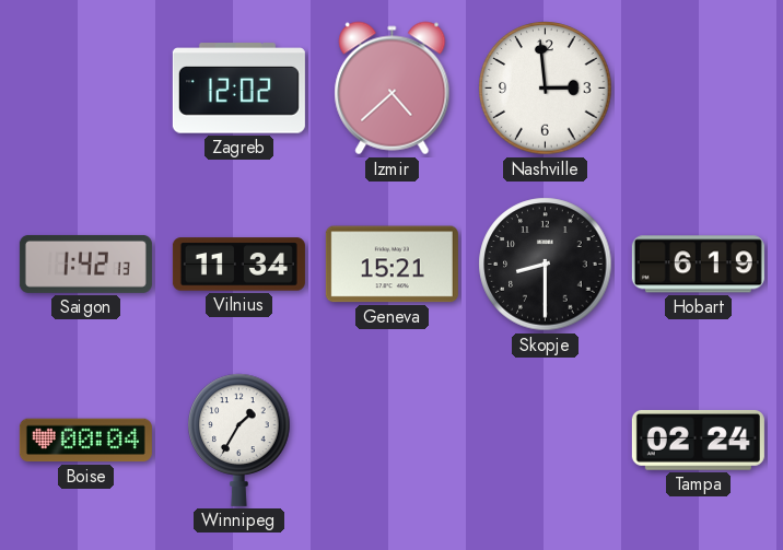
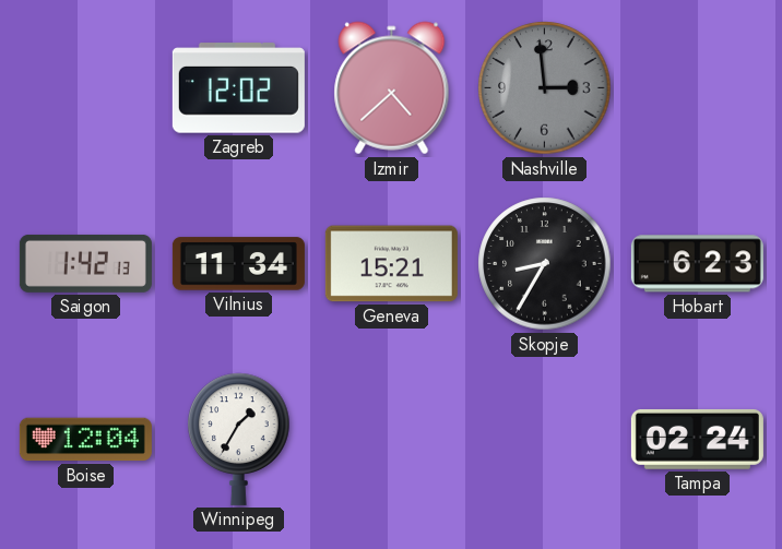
Nashville dial: white -> grey (545, 88)
Skopje: 8:30 -> 8:35 (545, 264)
Hobart: 6:19 -> 6:23 (697, 264)
Boise: 00:04 -> 12:04 (85, 440)
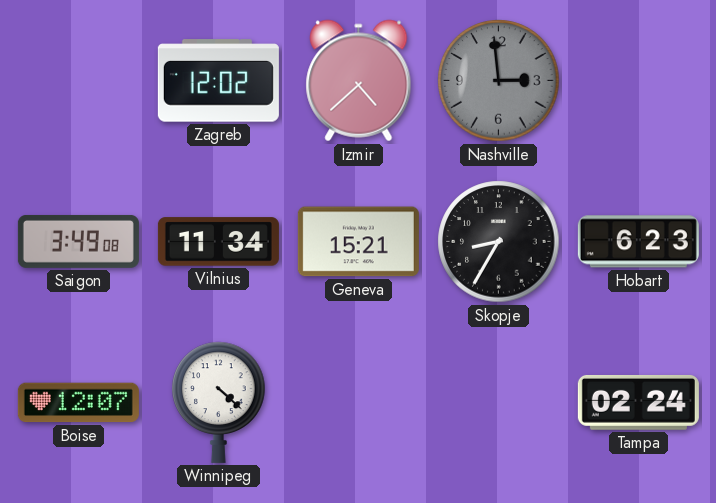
Saigon: 1:42 -> 3:49 (78, 241)
Boise: 12:04 -> 12:07 (78, 403)
Winnipeg: 1:35 -> 4:22 (219, 402)
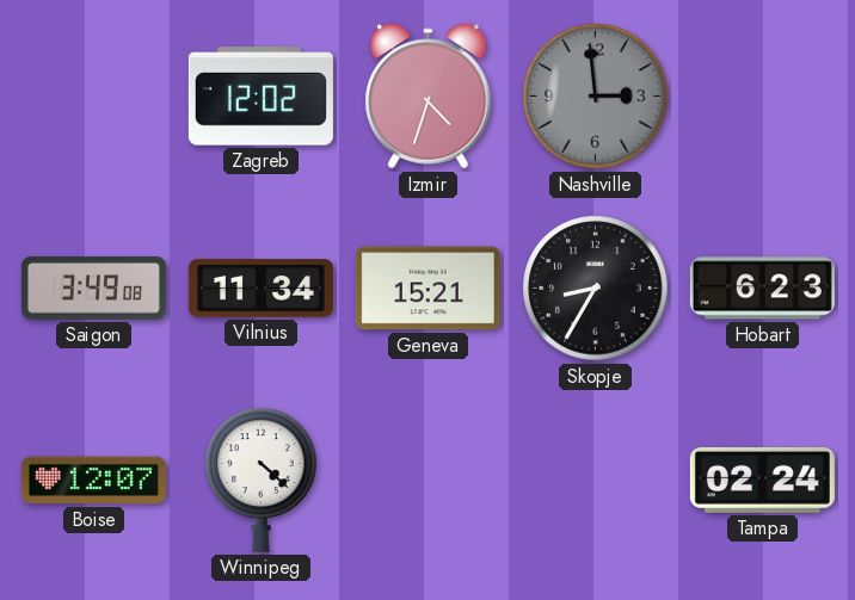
Izmir: 4:38 -> 4:33 (429, 97)
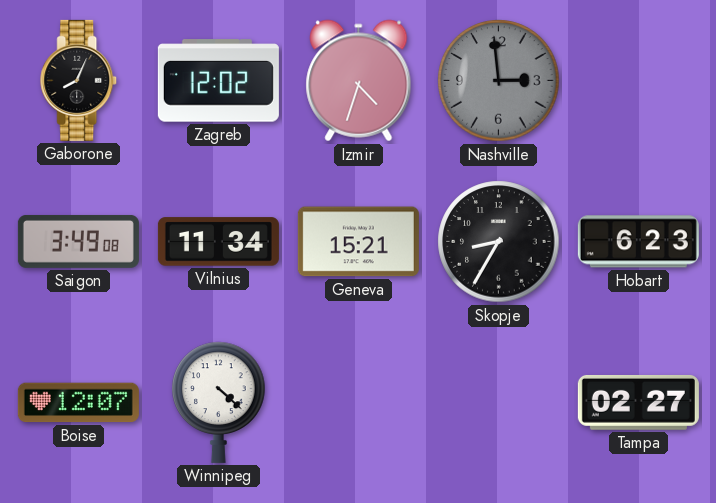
Gaborone: none -> 8:04 (79, 80)
Tampa: 02:24 -> 02:27 (638, 402)
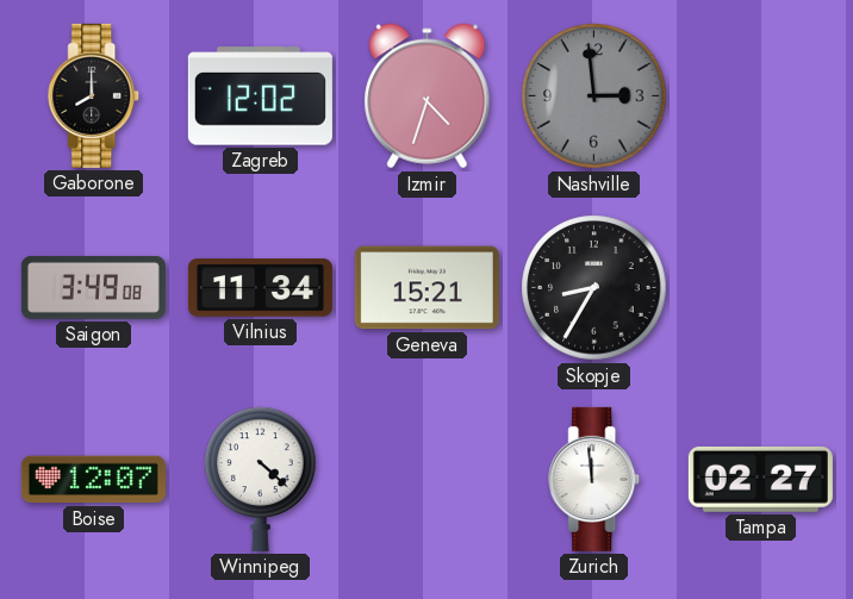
Gaborone: 8:04 -> 8:00 (94, 95)
Hobart: 6:23 -> none (638, 242)
Zurich: none -> 11:59 (594, 479)
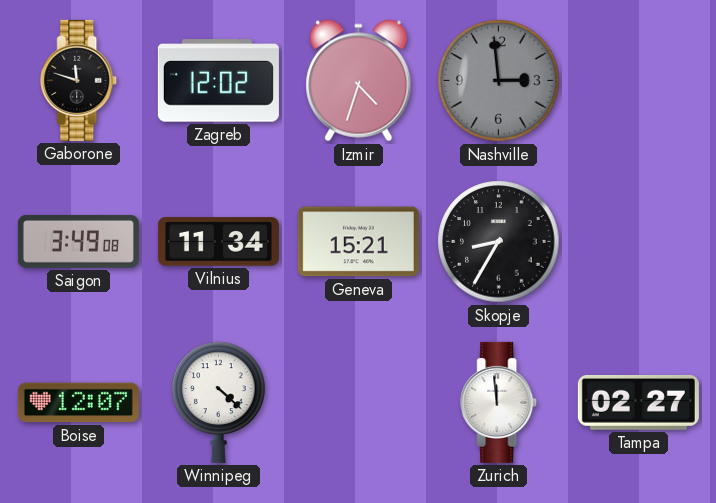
Gaborone: 8:00 -> 11:48 (79, 80)
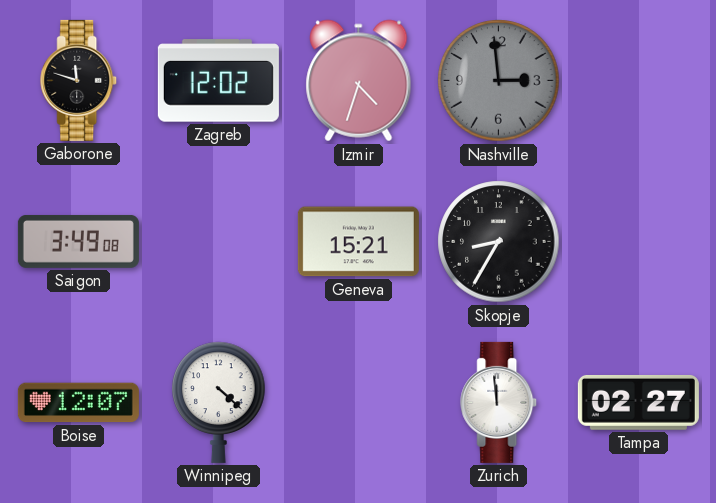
Vilnius: 11:34 -> none (218, 242)
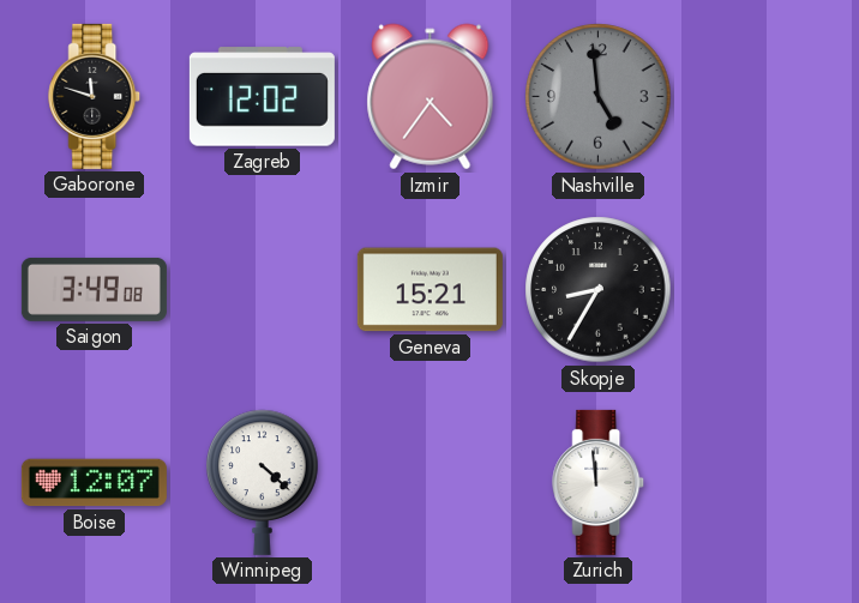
Izmir: 4:33 -> 4:36 (431, 97)
Nashville: 2:59 -> 4:59 (599, 97)
Tampa: 02:27 -> none (638, 402)
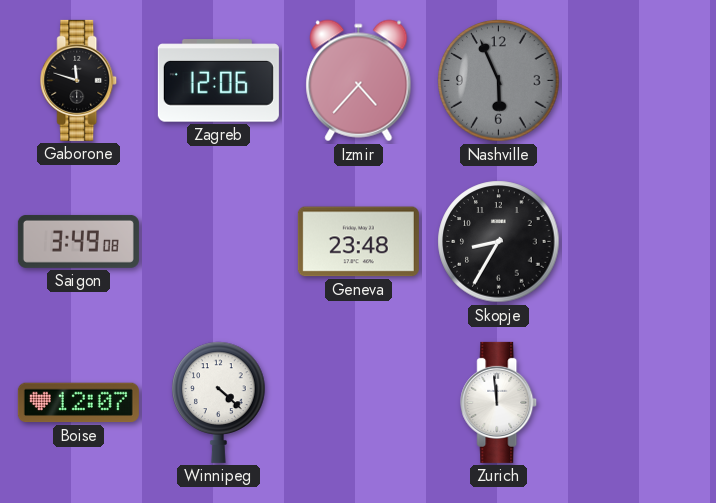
Zagreb: 12:02 -> 12:06 (218, 81)
Izmir: 4:36 -> 4:37 (359, 81)
Nashville: 4:59 -> 5:56 (499, 81)
Geneva: 15:21 -> 23:48 (358, 242)
